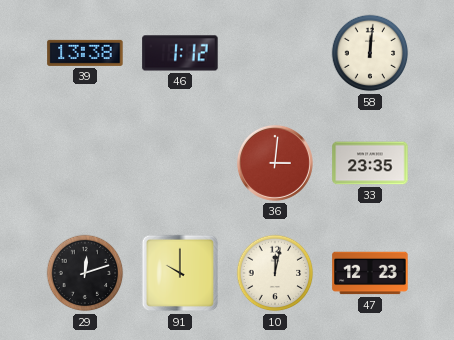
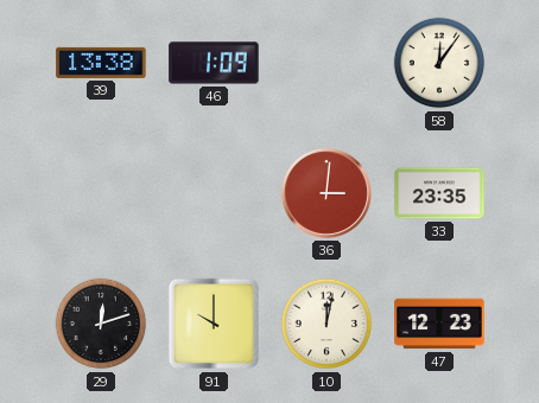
46: 1:12 -> 1:09 (214, 63)
58: 12:01 -> 12:06 (439, 63)
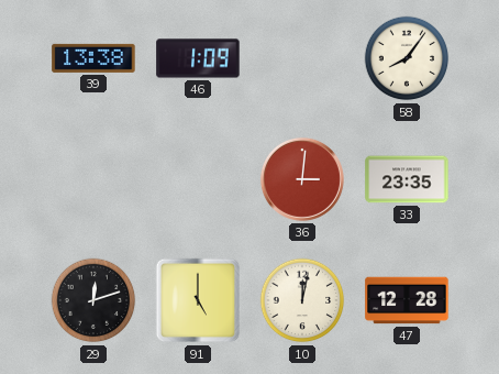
58: 12:06 -> 8:06 (407, 58)
91: 10:00 -> 5:00 (198, 300)
47: 12:23 -> 12:28 (407, 300)
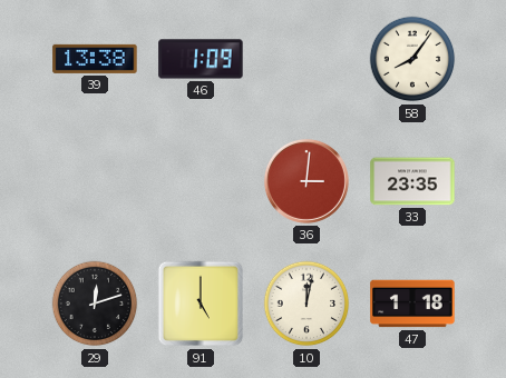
47: 12:28 -> 1:18 (412, 304)
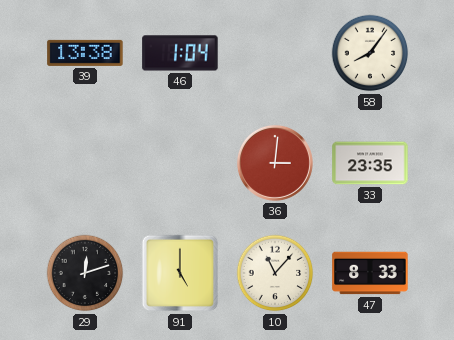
46: 1:09 -> 1:04 (180, 53)
10: 12:02 -> 11:07 (275, 273)
47: 1:18 -> 8:33 (370, 273)
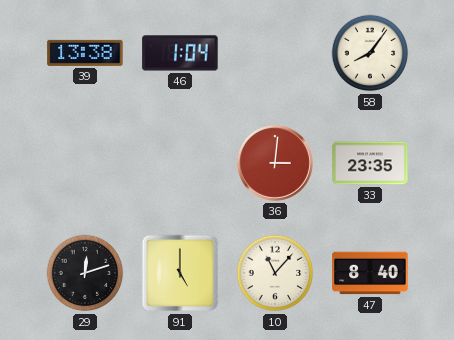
47: 8:33 -> 8:40 (370, 273)
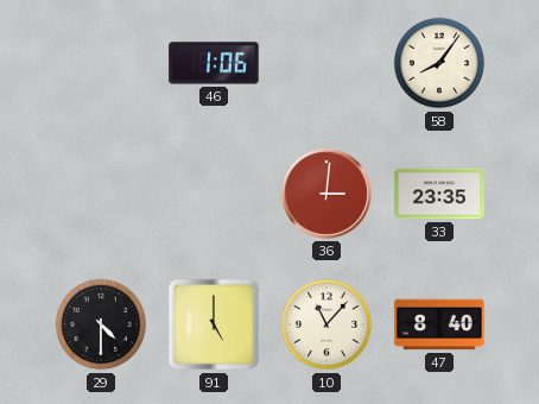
39: 13:38 -> none (85, 53)
46: 1:04 -> 1:06 (214, 63)
29: 12:12 -> 4:30 (101, 324)
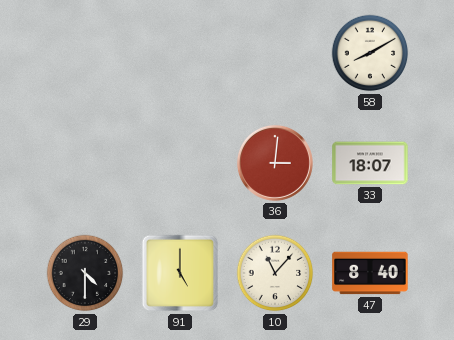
46: 1:06 -> none (214, 63)
58: 8:06 -> 8:10 (370, 53)
33: 23:35 -> 18:07 (370, 163)
